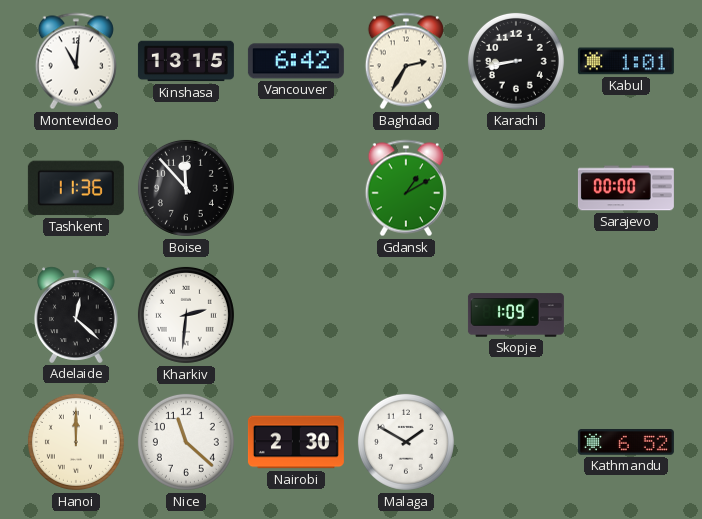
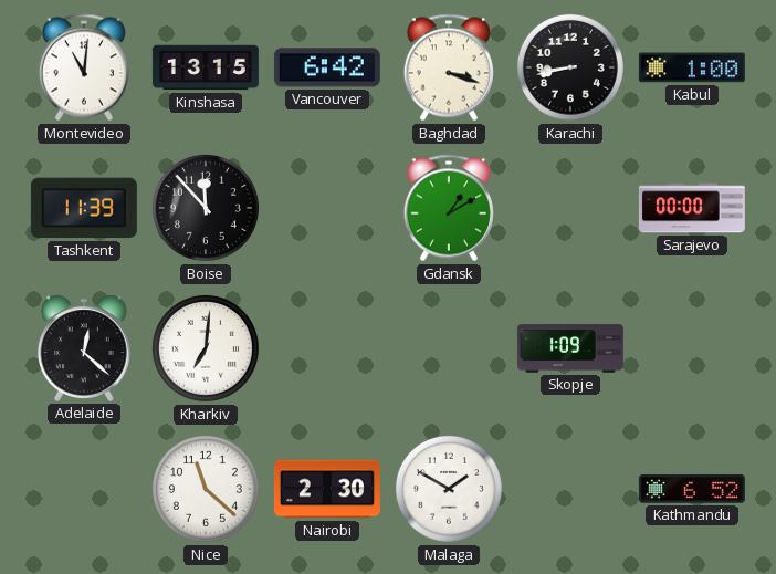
Baghdad: 2:35 -> 3:18 (449, 67)
Kabul: 1:01 -> 1:00 (692, 67)
Tashkent: 11:36 -> 11:39 (84, 208)
Kharkiv: 2:31 -> 7:01 (206, 348)
Hanoi: 12:00 -> none (76, 442)
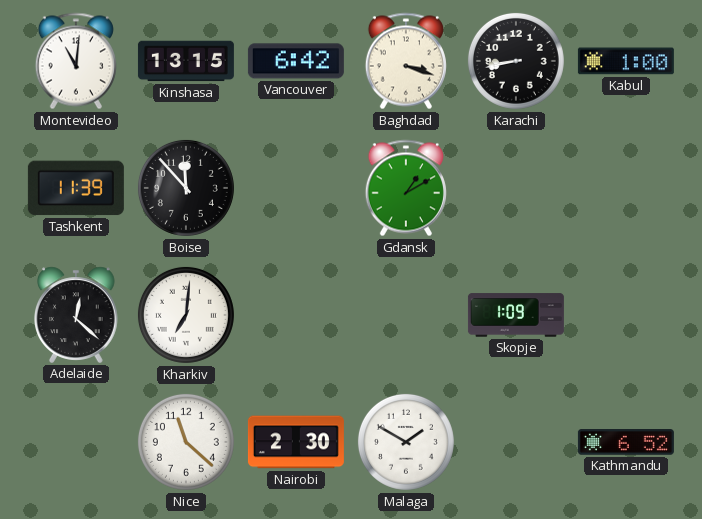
Sarajevo: 00:00 -> none (692, 208)
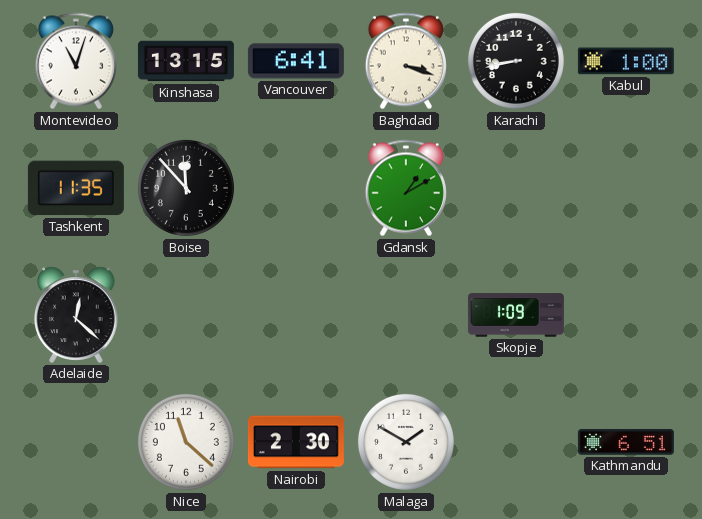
Montevideo: 11:01 -> 11:03 (76, 61)
Vancouver: 6:42 -> 6:41 (296, 61)
Tashkent: 11:39 -> 11:35 (76, 188)
Kharkiv: 7:01 -> none (186, 315)
Kathmandu: 6:52 -> 6:51 (626, 442)
